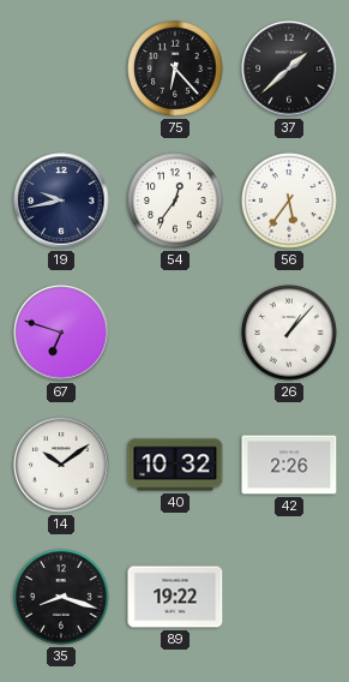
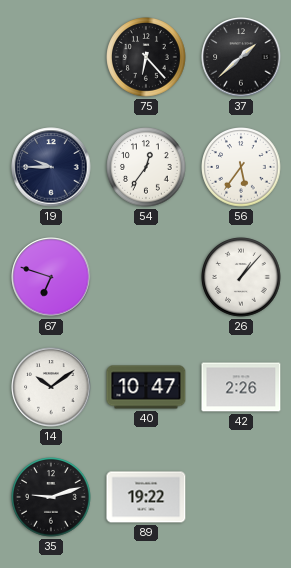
19: 9:43 -> 9:45 (51, 167)
40: 10:32 -> 10:47 (146, 387)
35: 8:18 -> 9:12 (51, 497)
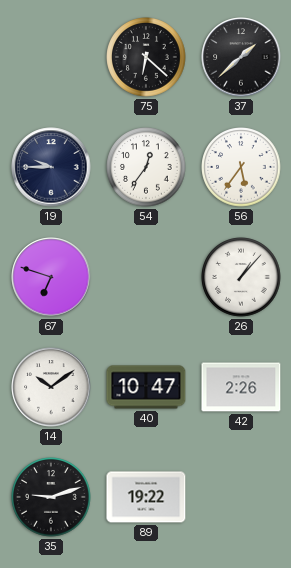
75: 6:23 -> 6:22 (146, 57)
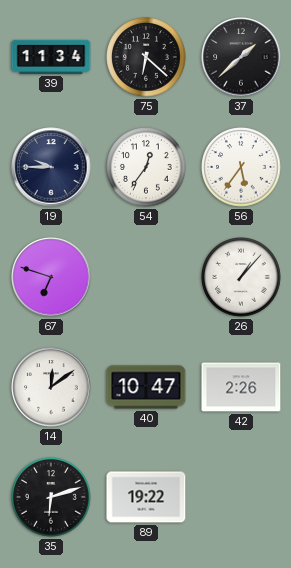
39: none -> 11:34 (51, 57)
14: 10:09 -> 12:09 (51, 387)
35: 9:12 -> 6:12 (51, 497)
